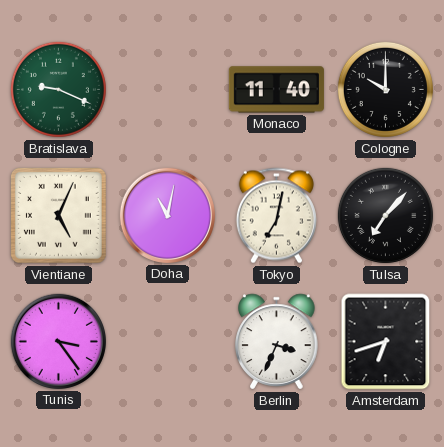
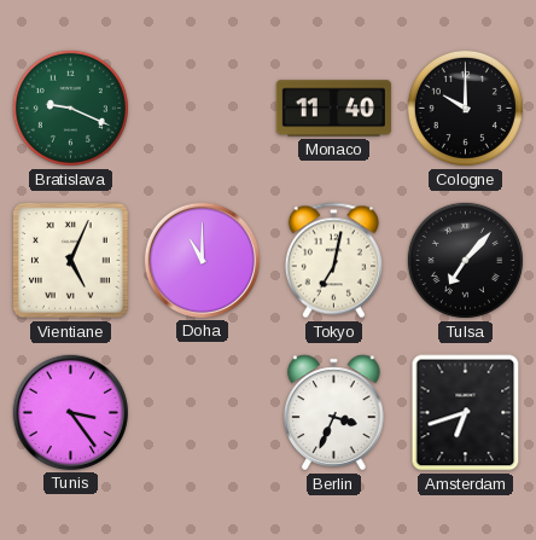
Doha: 11:02 -> 11:00 (202, 260)
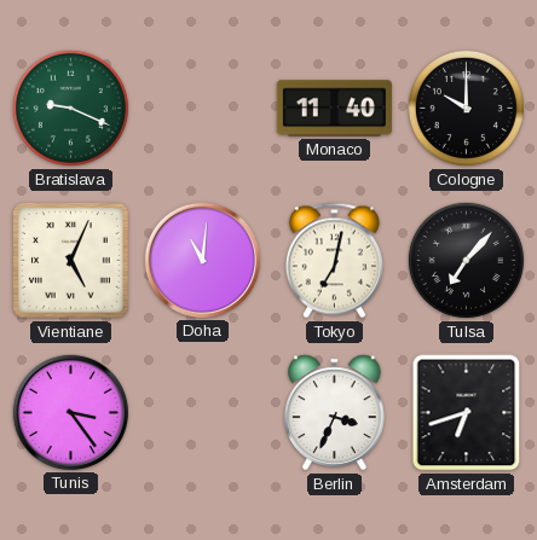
Doha: 11:00 -> 11:01 (202, 260)
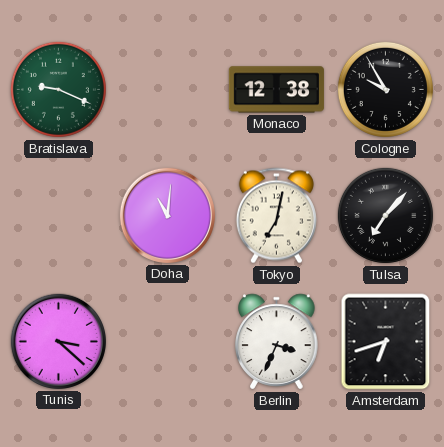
Monaco: 11:40 -> 12:38 (276, 90)
Cologne: 10:00 -> 9:55 (385, 89)
Vientiane: 5:04 -> none (70, 260)
Tunis: 3:24 -> 3:22 (58, 341)
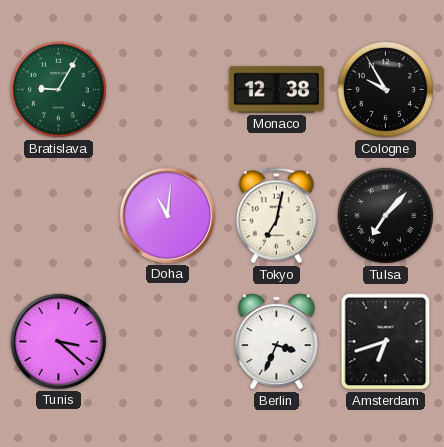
Bratislava: 9:19 -> 9:05 (58, 89)
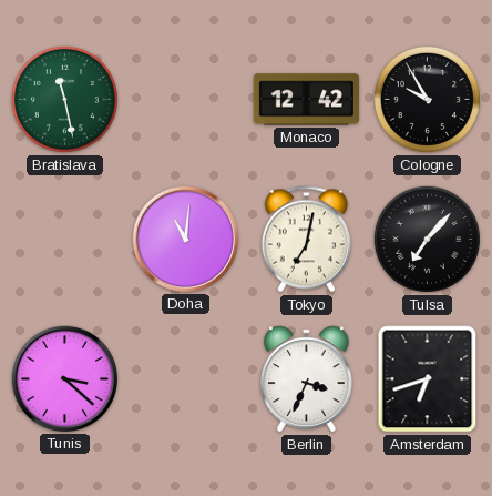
Bratislava: 9:05 -> 11:28 (64, 99)
Monaco: 12:38 -> 12:42 (306, 100)
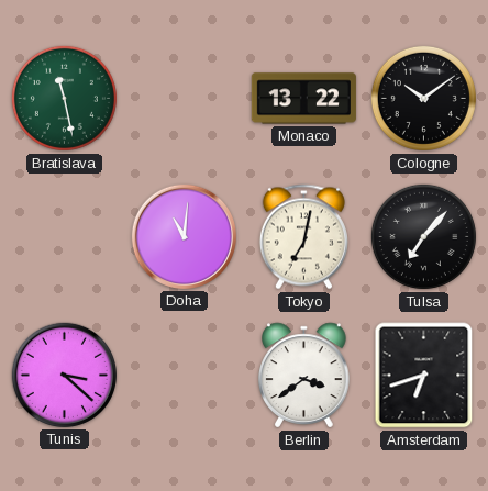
Monaco: 12:42 -> 13:22 (303, 99)
Cologne: 9:55 -> 10:09 (423, 98)
Berlin: 3:34 -> 3:39 (304, 376)
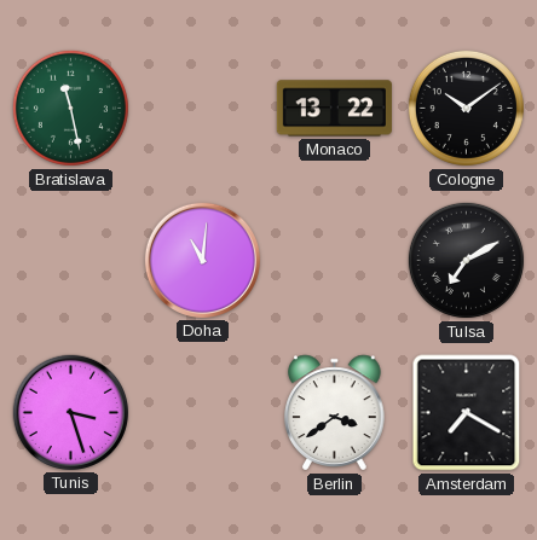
Tokyo: 7:02 -> none (303, 237)
Tulsa: 7:07 -> 7:10 (466, 260)
Tunis: 3:22 -> 3:27 (70, 412)
Amsterdam: 6:42 -> 7:20 (467, 413)
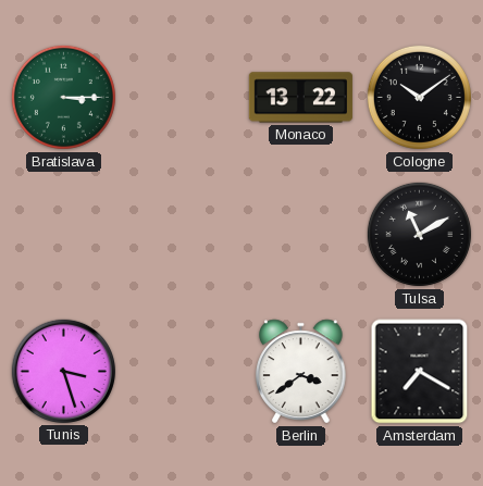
Bratislava: 11:28 -> 3:15 (63, 97)
Doha: 11:01 -> none (202, 260)
Tulsa: 7:10 -> 11:10 (419, 234)
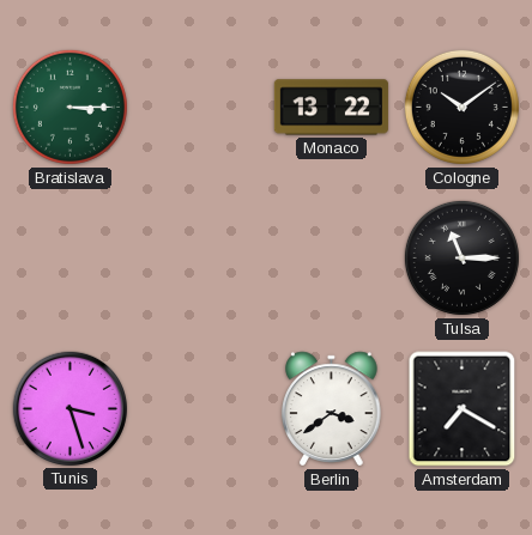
Tulsa: 11:10 -> 11:15 (461, 257)
